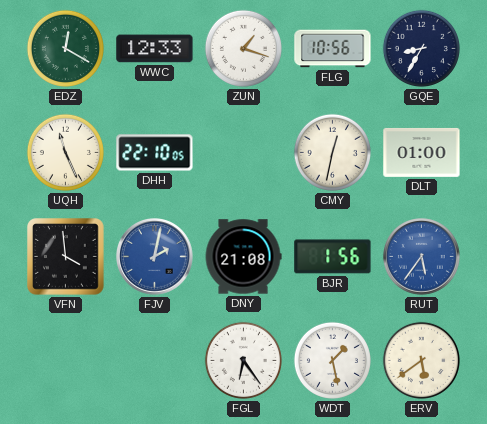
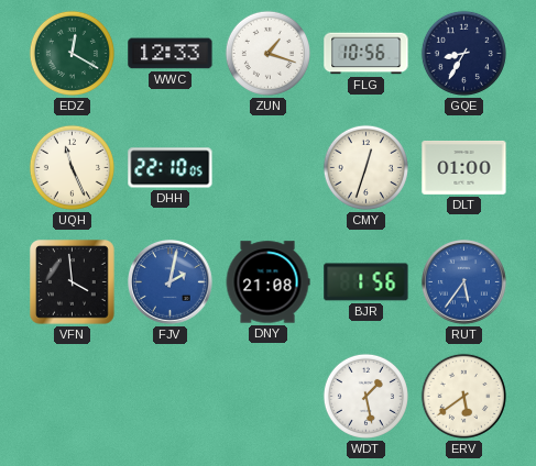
CMY: 12:32 -> 12:33 (365, 167)
FGL: 6:24 -> none (243, 360)
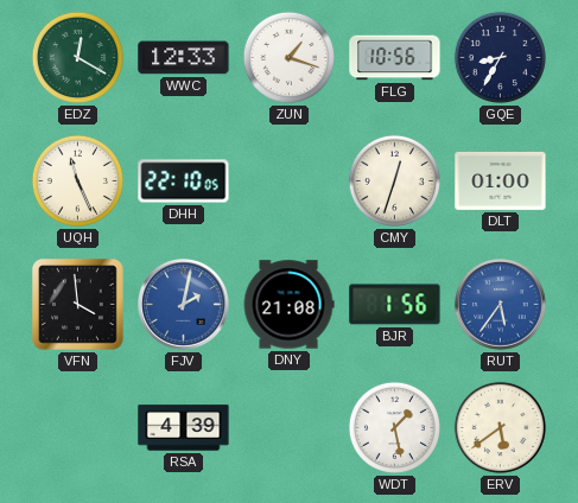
RSA: none -> 4:39 (184, 428)
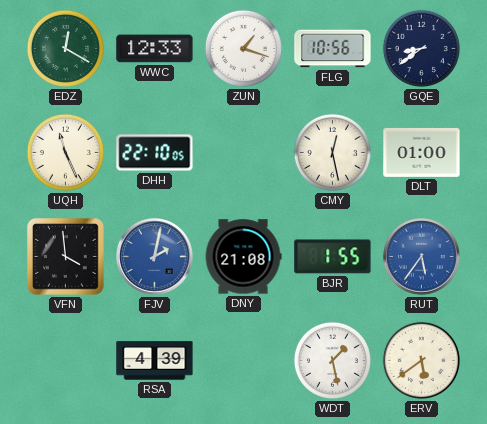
GQE: 8:35 -> 8:39 (421, 48)
CMY: 12:33 -> 12:28 (332, 152)
BJR: 1:56 -> 1:55 (333, 257)
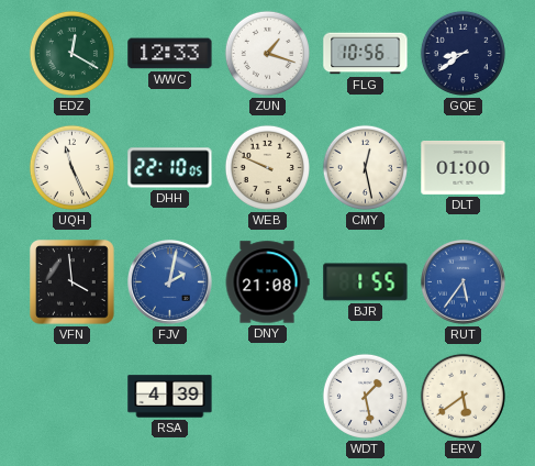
WEB: none -> 9:49 (267, 167)
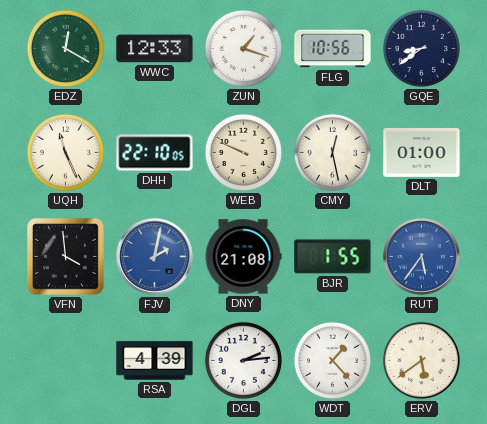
DGL: none -> 2:14 (243, 360)
WDT: 1:28 -> 1:23 (332, 360)
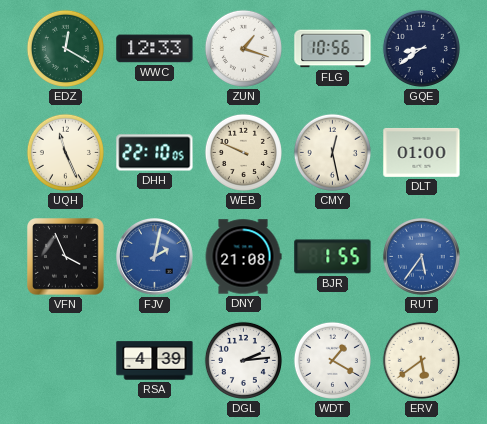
VFN: 3:59 -> 3:56 (66, 257)
WDT: 1:23 -> 1:20 (332, 360)
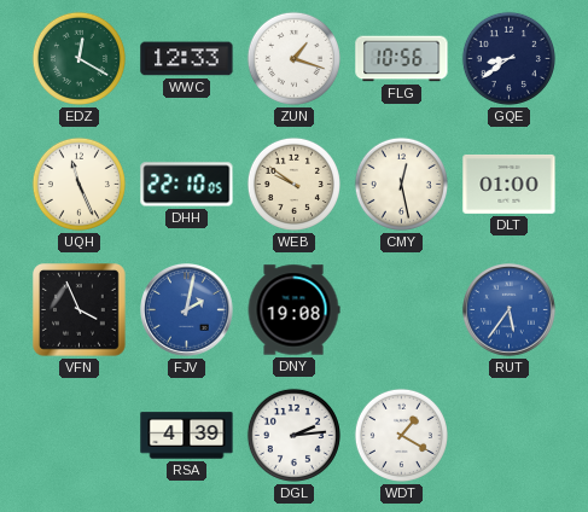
WEB: 9:49 -> 9:51 (293, 184)
DNY: 21:08 -> 19:08 (293, 310)
BJR: 1:55 -> none (333, 257)
ERV: 5:39 -> none (421, 360)
